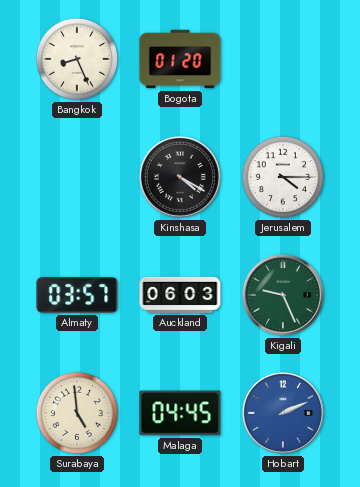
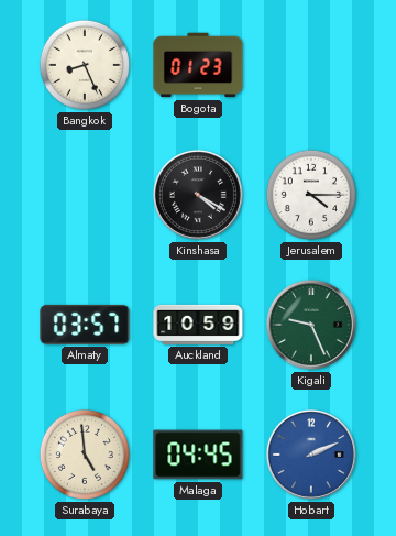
Bogota: 01:20 -> 01:23 (198, 65)
Auckland: 06:03 -> 10:59 (198, 325)
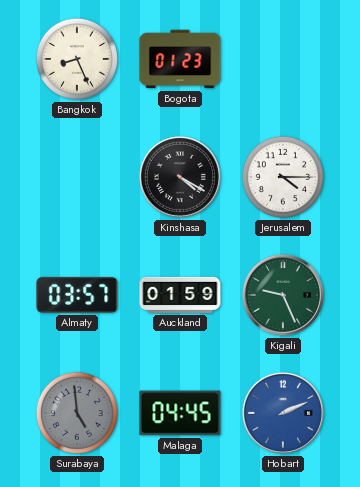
Auckland: 10:59 -> 01:59 (180, 295)
Surabaya dial: cream -> grey (77, 413)
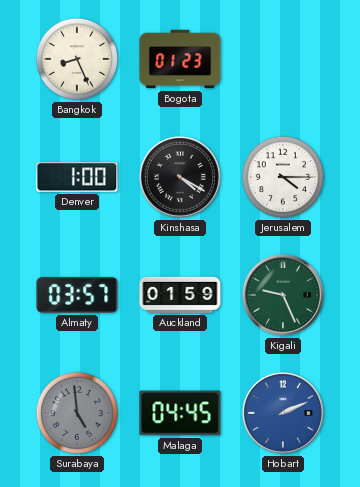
Denver: none -> 1:00 (77, 177)
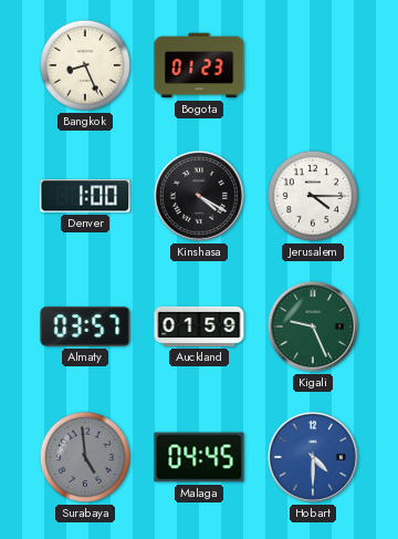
Hobart: 2:11 -> 4:30 (313, 457)
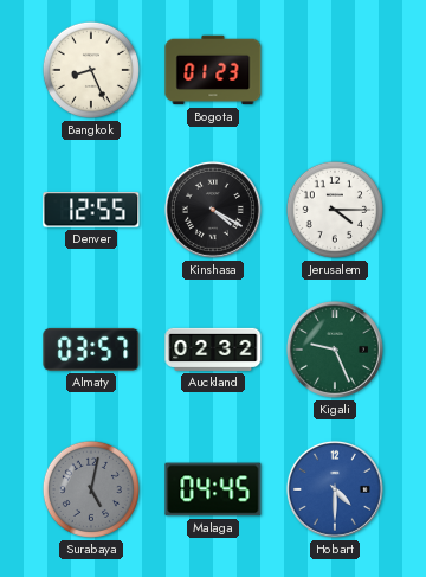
Denver: 1:00 -> 12:55 (91, 210)
Auckland: 01:59 -> 02:32 (213, 350)
Surabaya: 4:59 -> 5:02 (91, 489)
